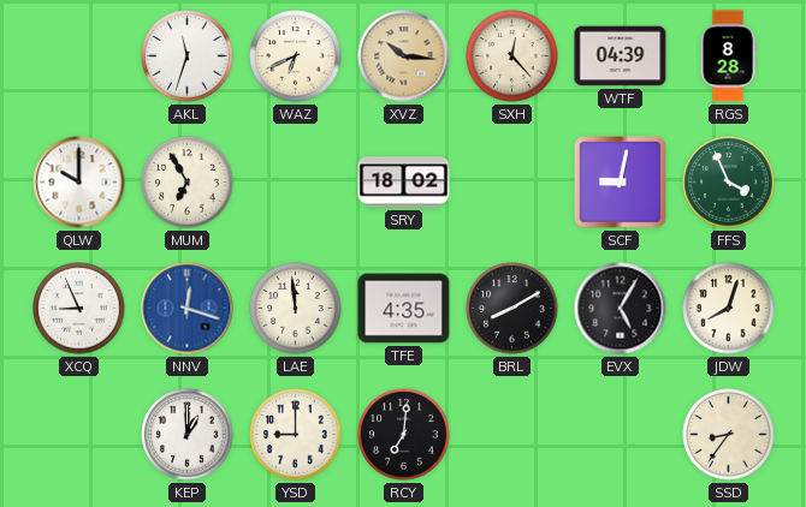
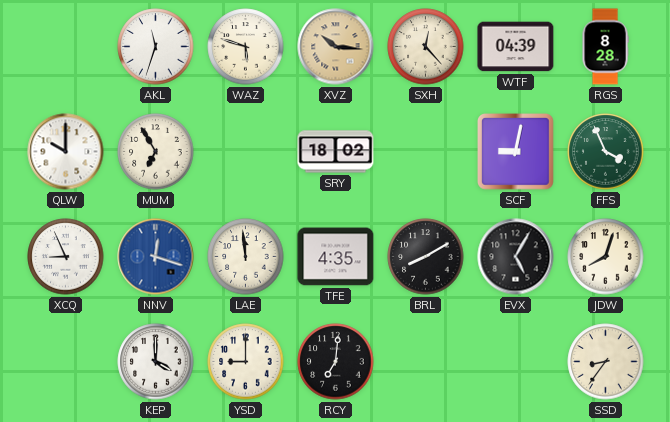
WAZ: 6:41 -> 5:48 (246, 47)
KEP: 1:00 -> 4:00 (156, 362)
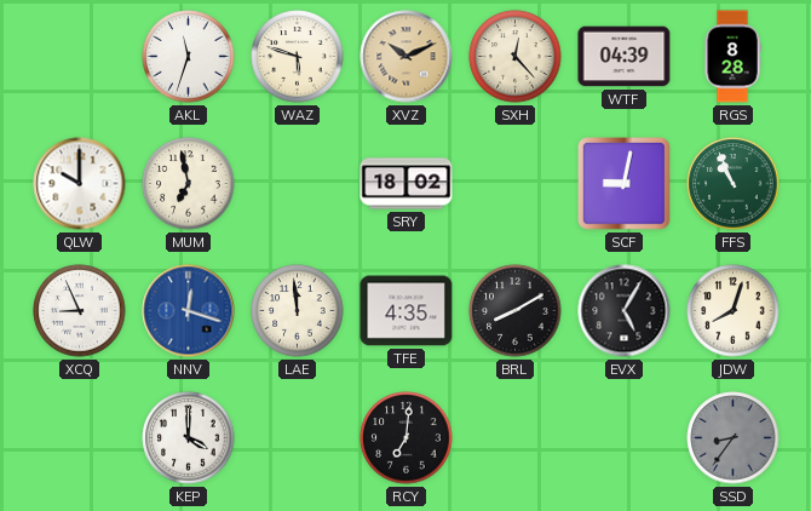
XVZ: 10:16 -> 10:11 (407, 57)
MUM: 6:55 -> 6:58 (189, 184)
FFS: 3:56 -> 10:56 (734, 184)
YSD: 9:00 -> none (246, 362)
SSD dial: cream -> grey (734, 438)
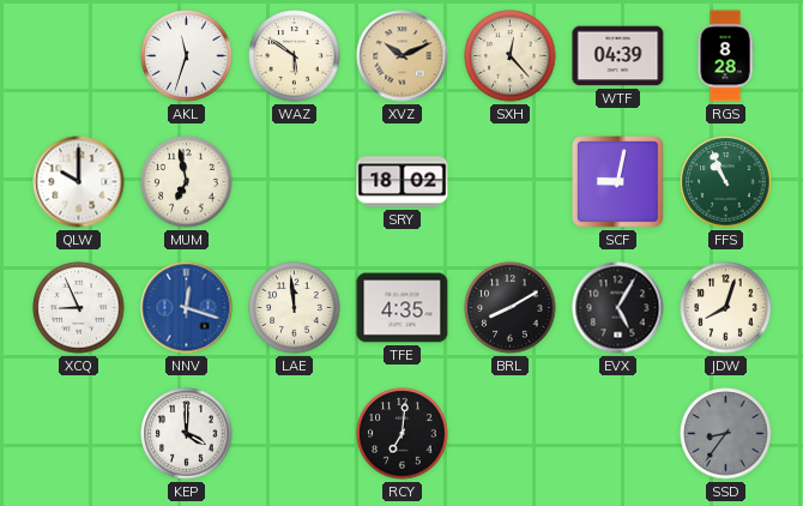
WAZ: 5:48 -> 5:51 (295, 56)
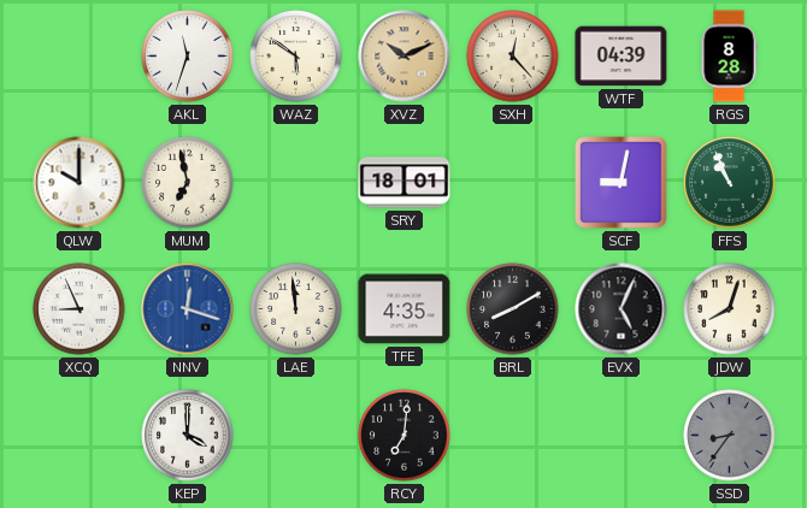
SRY: 18:02 -> 18:01 (405, 183)
EVX: 5:05 -> 5:04 (622, 309)
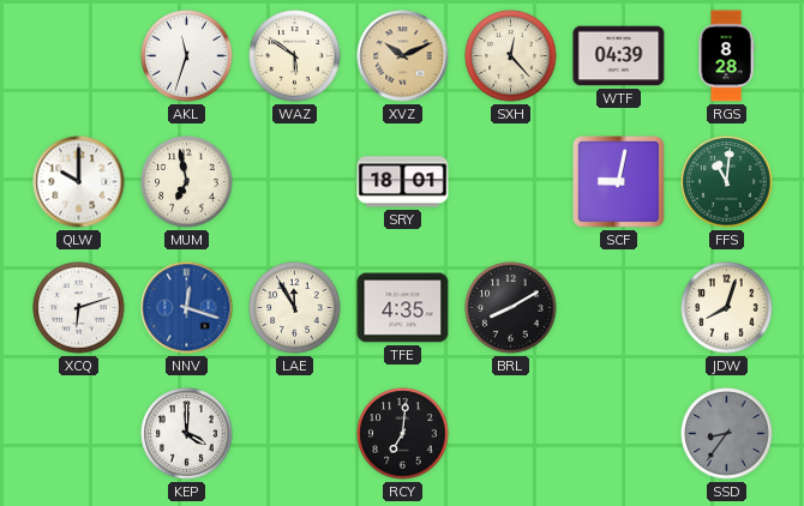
FFS: 10:56 -> 11:01 (727, 182)
XCQ: 8:56 -> 6:12 (79, 308)
LAE: 11:59 -> 11:55 (295, 308)
EVX: 5:04 -> none (622, 309)
